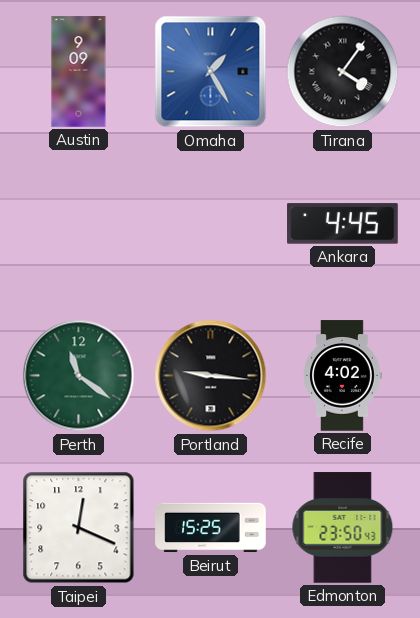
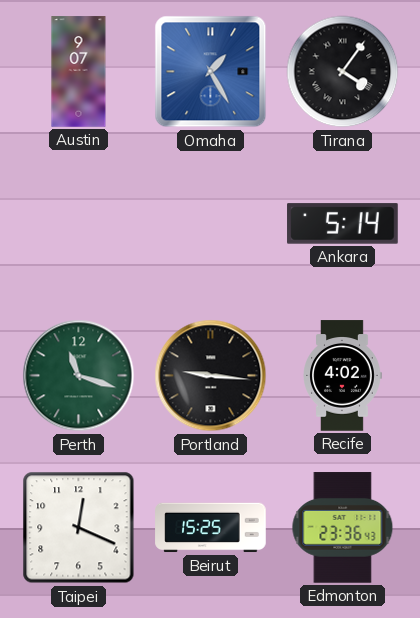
Austin: 9:09 -> 9:07 (79, 72)
Ankara: 4:45 -> 5:14 (343, 224)
Perth: 11:21 -> 11:18 (79, 376)
Edmonton: 23:50 -> 23:36 (343, 528)
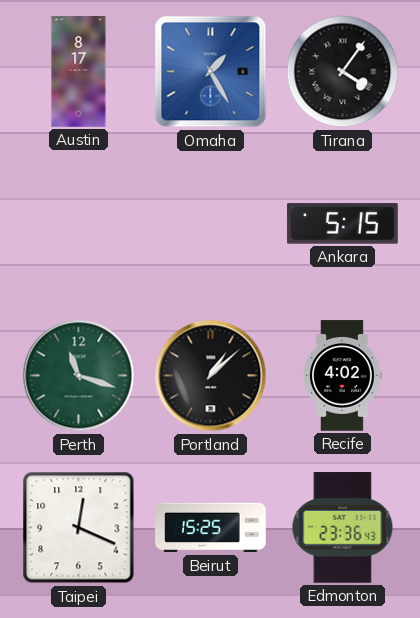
Austin: 9:07 -> 8:17 (79, 72)
Ankara: 5:14 -> 5:15 (343, 224)
Portland: 9:16 -> 1:08 (211, 376)
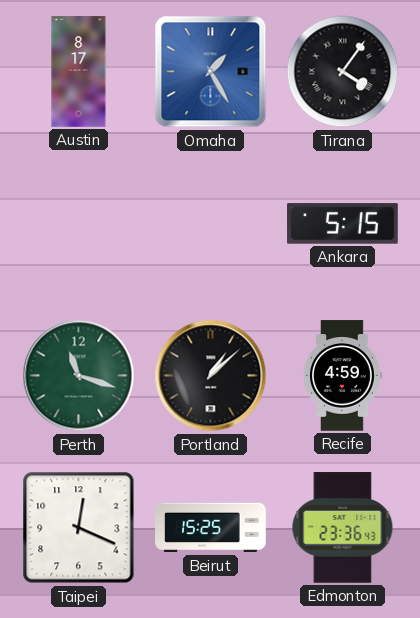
Recife: 4:02 -> 4:59 (342, 376)
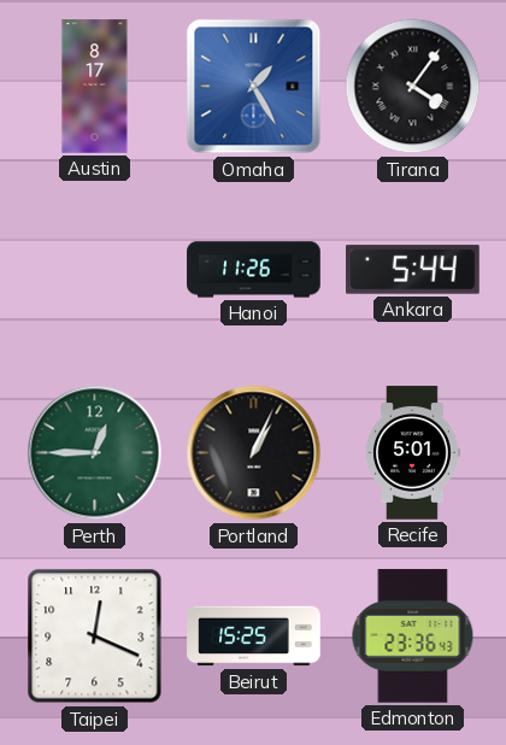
Hanoi: none -> 11:26 (254, 270)
Ankara: 5:15 -> 5:44 (413, 270)
Perth: 11:18 -> 12:45 (95, 453)
Portland: 1:08 -> 1:04 (254, 453)
Recife: 4:59 -> 5:01 (412, 453)
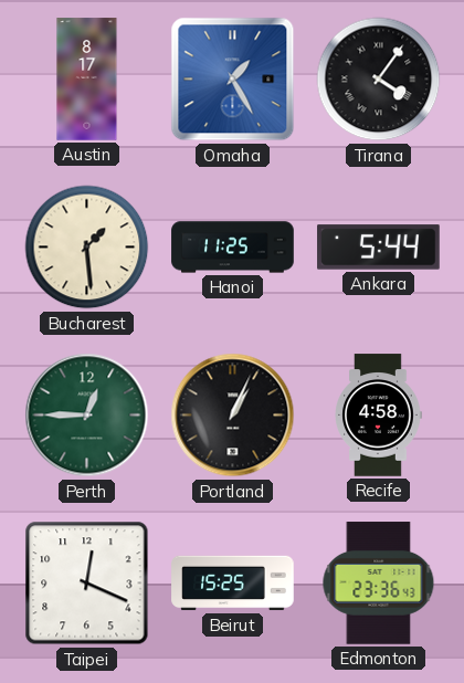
Bucharest: none -> 1:29 (87, 248)
Hanoi: 11:26 -> 11:25 (233, 248)
Recife: 5:01 -> 4:58 (378, 416)
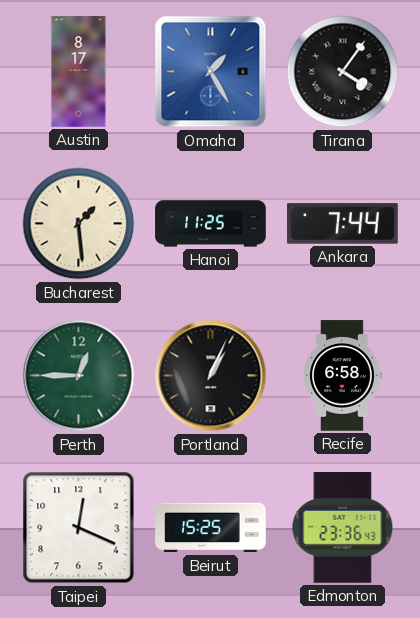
Ankara: 5:44 -> 7:44 (343, 224)
Recife: 4:58 -> 6:58 (342, 376)
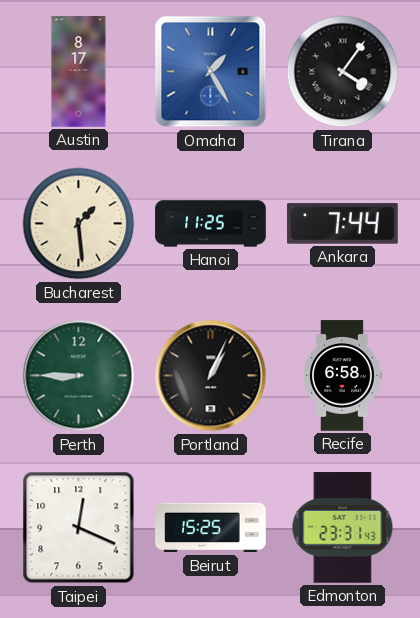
Perth: 12:45 -> 8:45 (79, 376)
Edmonton: 23:36 -> 23:31 (343, 528)
